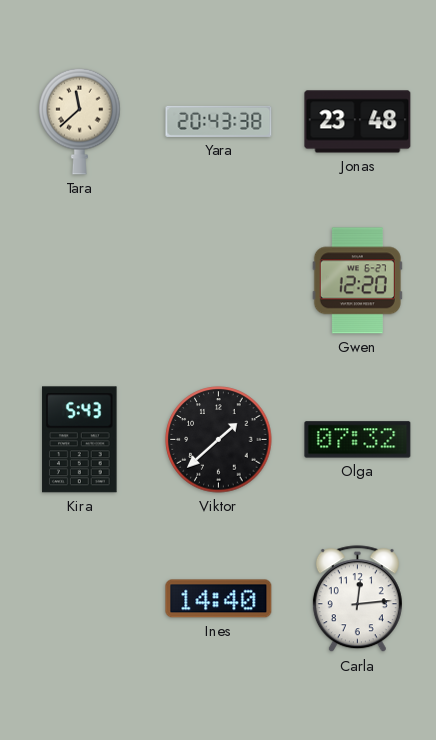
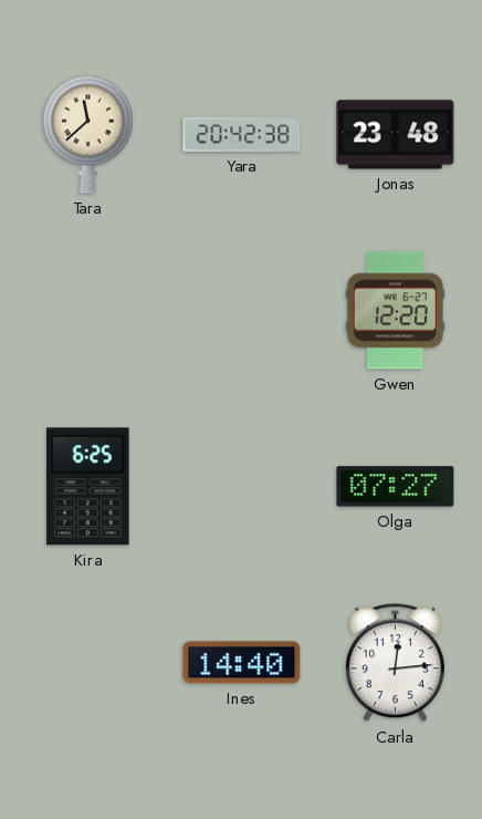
Yara: 20:43 -> 20:42 (242, 134)
Kira: 5:43 -> 6:25 (88, 487)
Viktor: 1:38 -> none (219, 440)
Olga: 07:32 -> 07:27 (396, 487)
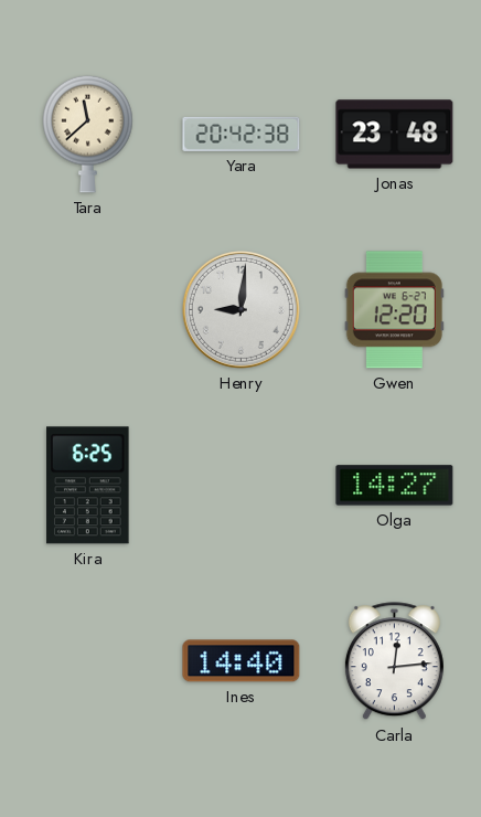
Henry: none -> 9:01 (240, 309)
Olga: 07:27 -> 14:27 (395, 486)
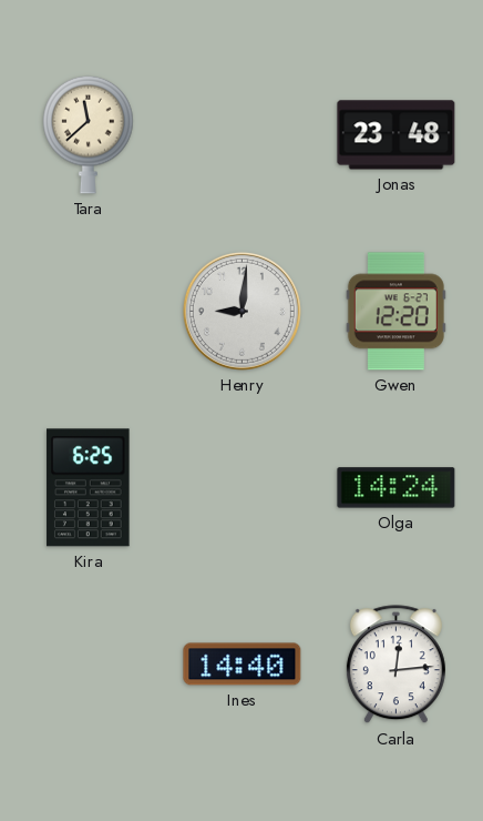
Yara: 20:42 -> none (242, 134)
Olga: 14:27 -> 14:24 (397, 488)
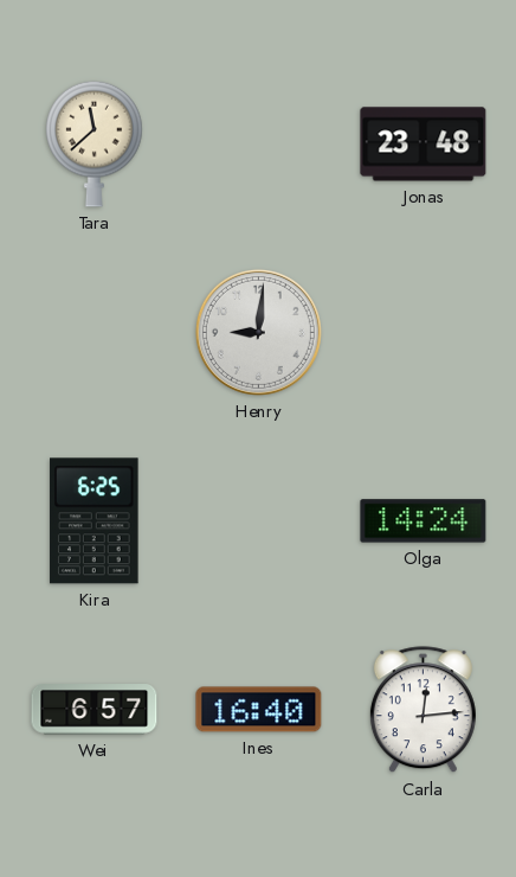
Gwen: 12:20 -> none (395, 312)
Wei: none -> 6:57 (95, 710)
Ines: 14:40 -> 16:40 (259, 710)
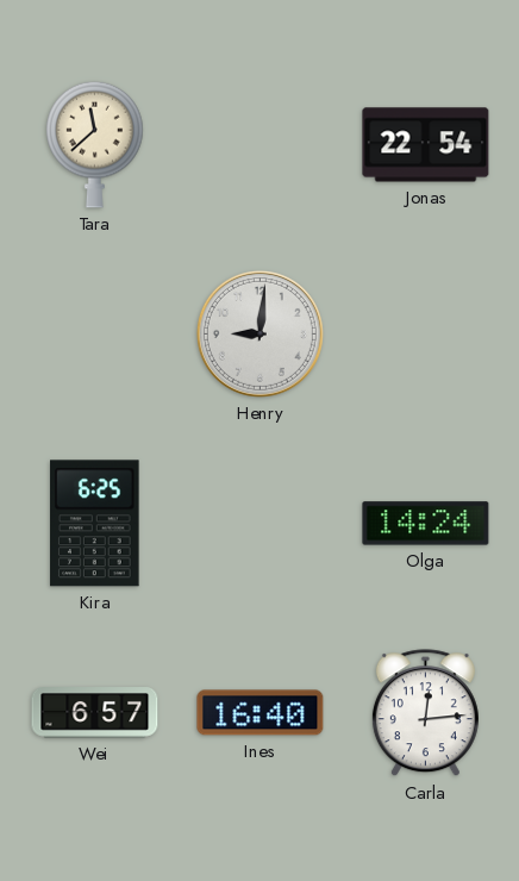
Jonas: 23:48 -> 22:54 (426, 145)
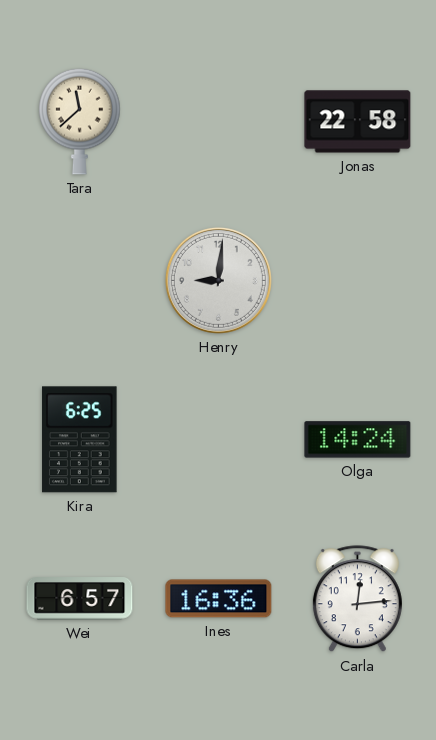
Jonas: 22:54 -> 22:58 (358, 122)
Ines: 16:40 -> 16:36 (219, 599)
